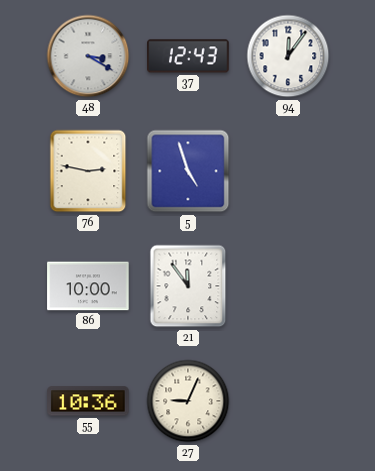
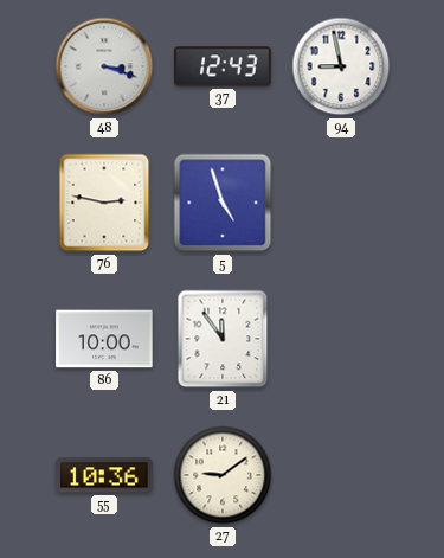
48: 3:20 -> 3:18 (104, 66)
94: 12:06 -> 8:58 (341, 66)
27: 9:04 -> 9:09 (223, 475)
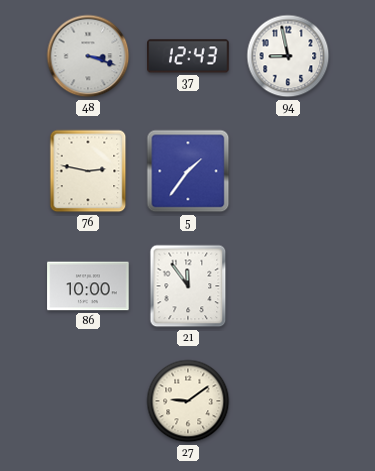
5: 4:57 -> 1:36 (188, 171)
55: 10:36 -> none (104, 475)
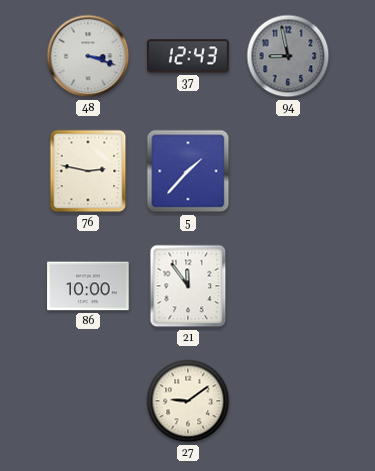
94 dial: white -> grey (288, 56)
5: 1:36 -> 1:37 (188, 171)
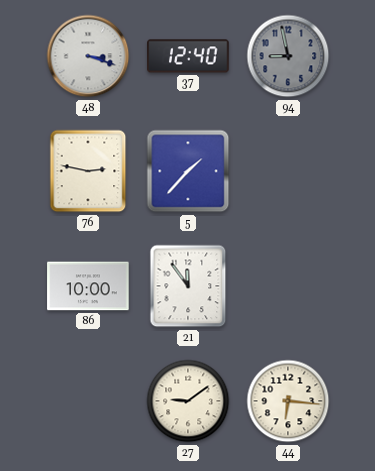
37: 12:43 -> 12:40 (188, 56)
44: none -> 6:16 (288, 401)
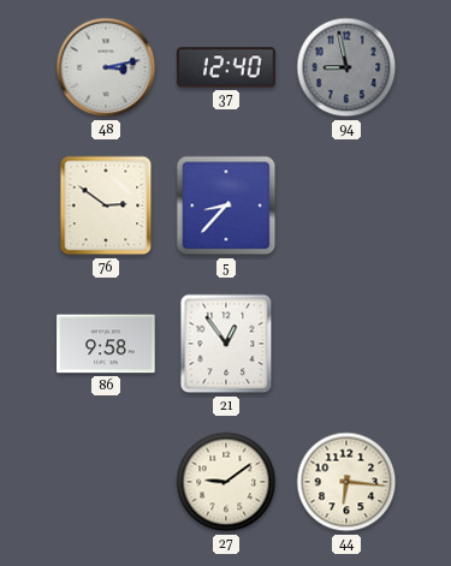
48: 3:18 -> 3:13 (106, 67)
76: 2:47 -> 2:51 (106, 205)
5: 1:37 -> 8:37 (226, 205)
86: 10:00 -> 9:58 (106, 344)
21: 11:54 -> 12:54 (226, 344)
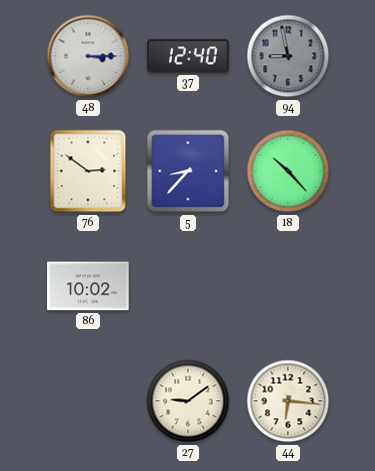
48: 3:13 -> 3:15 (88, 56)
18: none -> 10:23 (288, 171)
86: 9:58 -> 10:02 (88, 286)
21: 12:54 -> none (226, 344)
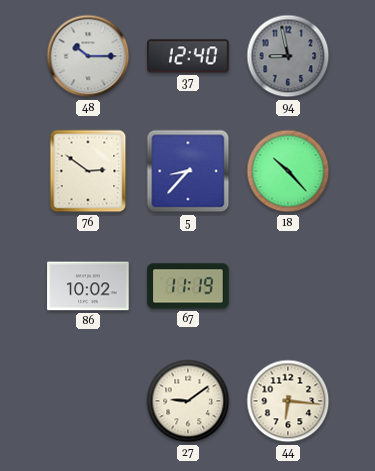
48: 3:15 -> 10:15 (88, 56)
67: none -> 11:19 (188, 286)
